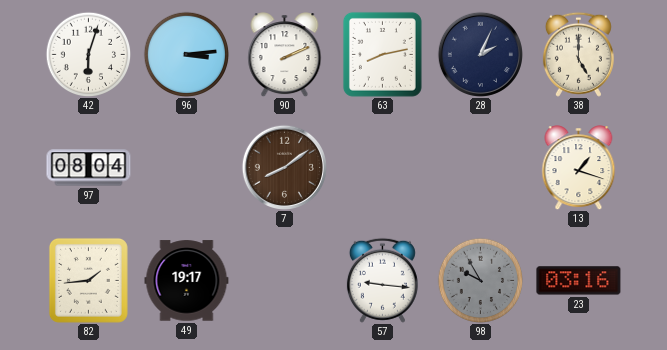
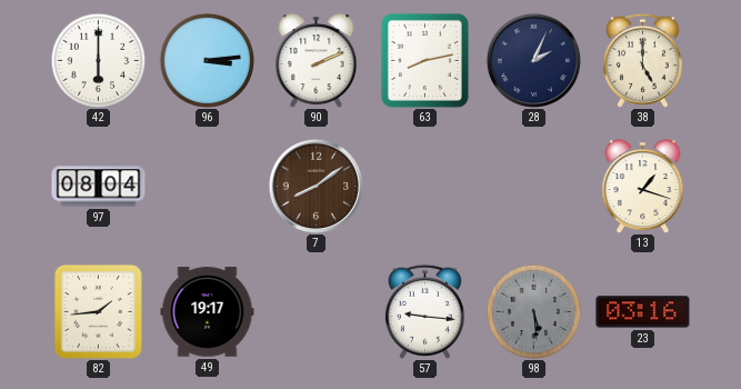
42: 6:03 -> 6:00 (98, 60)
98: 9:55 -> 5:29 (533, 311)
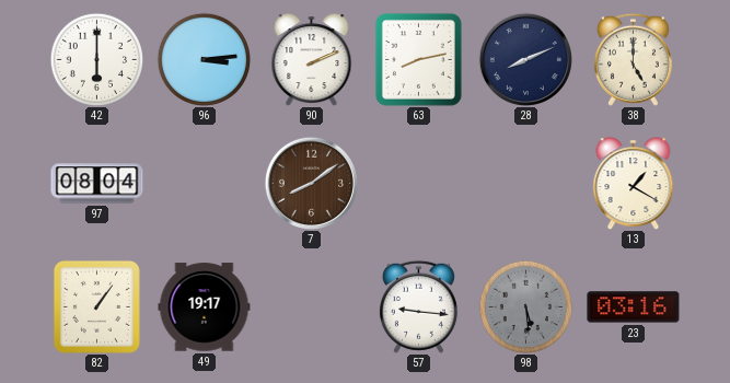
28: 2:04 -> 8:11 (525, 59)
13: 1:18 -> 1:20 (634, 184)
82: 1:44 -> 1:06 (96, 306)
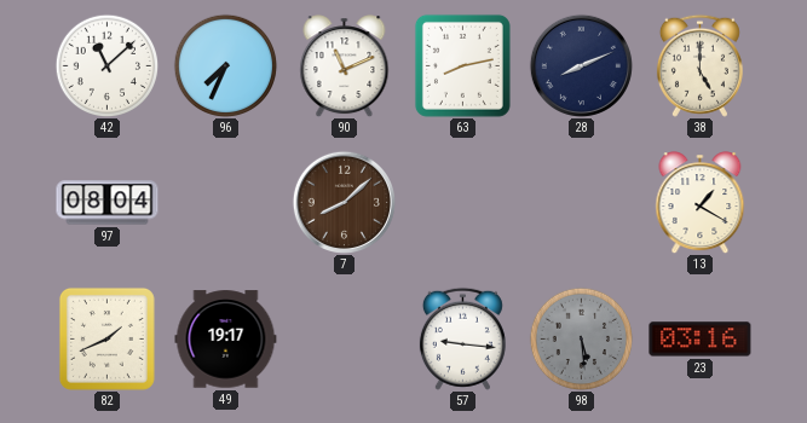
42: 6:00 -> 11:08 (106, 65)
96: 3:14 -> 7:34 (225, 65)
90: 2:11 -> 11:11 (345, 66)
7: 8:09 -> 8:08 (344, 202)
82: 1:06 -> 1:41 (106, 338)
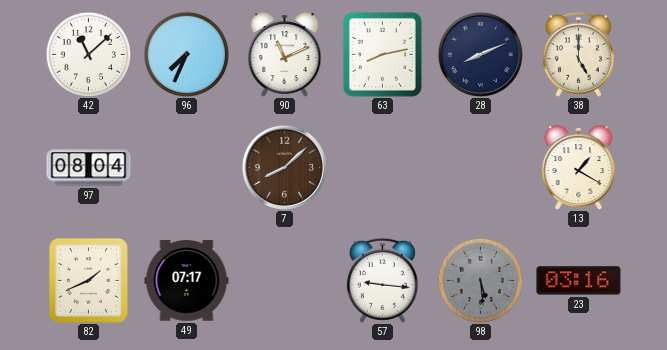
49: 19:17 -> 07:17 (187, 281)
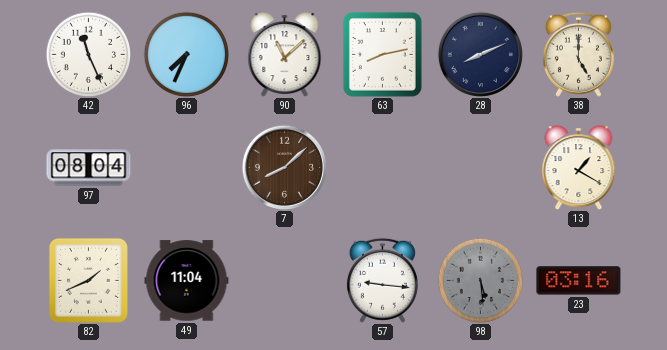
42: 11:08 -> 11:26 (88, 54)
90: 11:11 -> 11:08 (285, 55)
49: 07:17 -> 11:04 (187, 281)
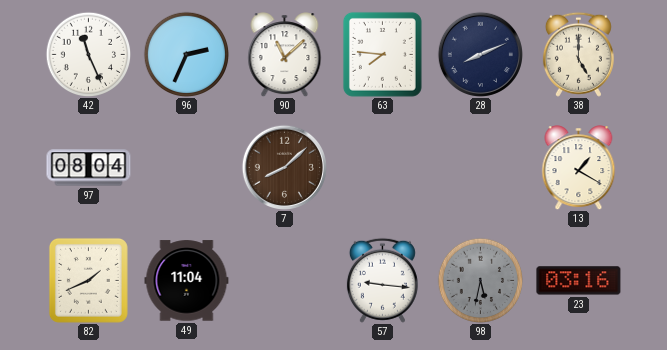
96: 7:34 -> 2:34 (186, 54)
63: 8:13 -> 7:46 (382, 54)
98: 5:29 -> 5:32 (480, 280)
